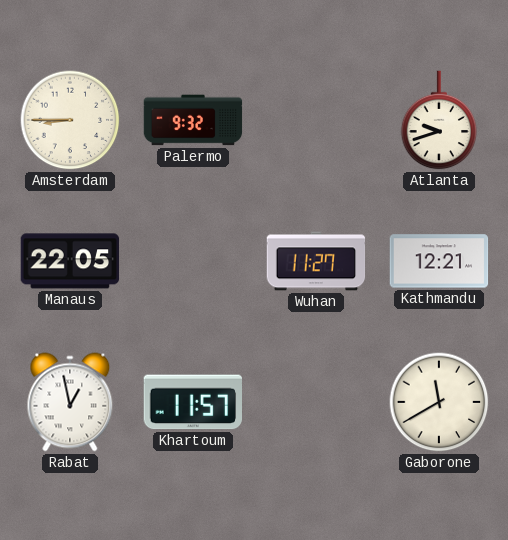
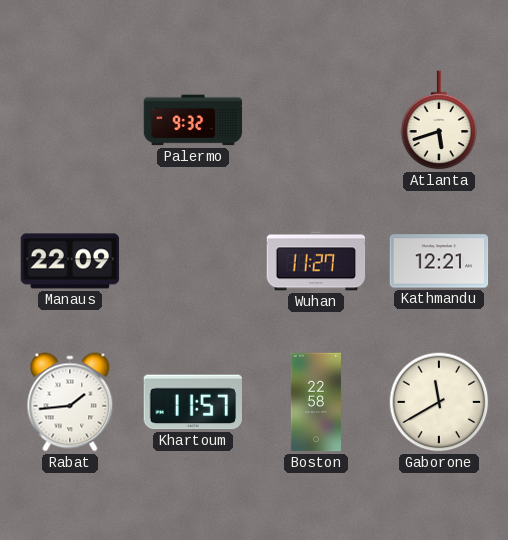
Amsterdam: 8:45 -> none (70, 120)
Atlanta: 9:42 -> 5:42 (439, 120)
Manaus: 22:05 -> 22:09 (70, 261)
Rabat: 12:58 -> 1:44 (70, 402)
Boston: none -> 22:58 (315, 402)
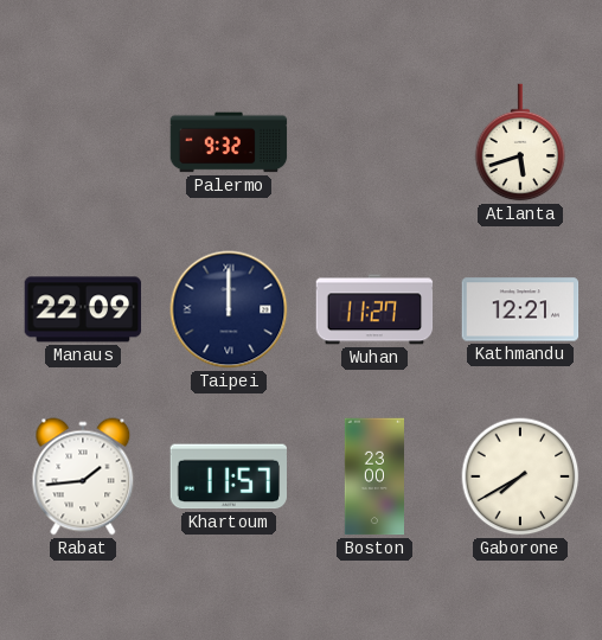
Taipei: none -> 12:00 (229, 309)
Boston: 22:58 -> 23:00 (373, 476)
Gaborone: 11:40 -> 7:40 (520, 476)
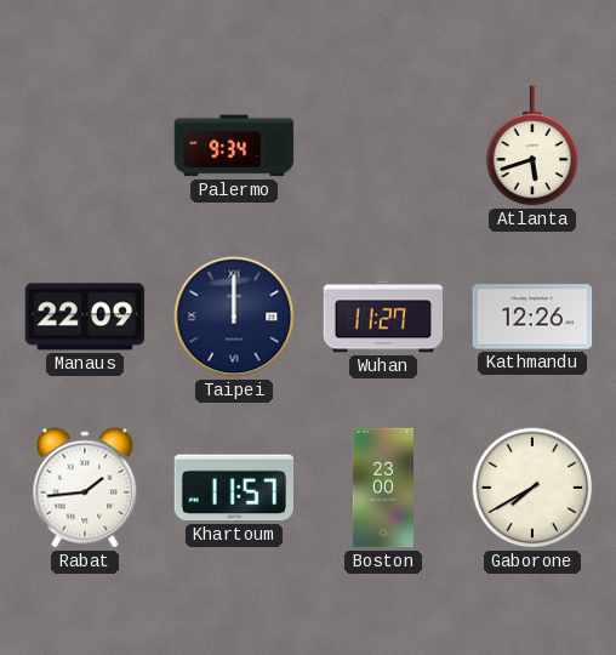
Palermo: 9:32 -> 9:34 (234, 146)
Kathmandu: 12:21 -> 12:26 (532, 317)
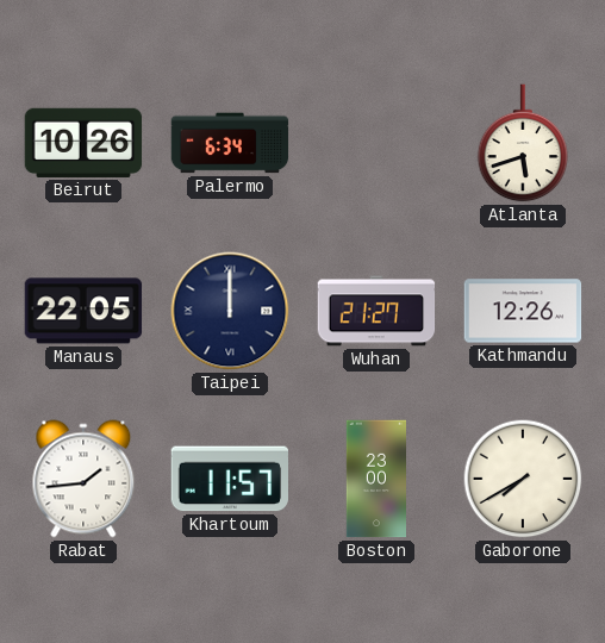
Beirut: none -> 10:26 (83, 143)
Palermo: 9:34 -> 6:34 (230, 143)
Manaus: 22:09 -> 22:05 (83, 311)
Wuhan: 11:27 -> 21:27 (376, 311)
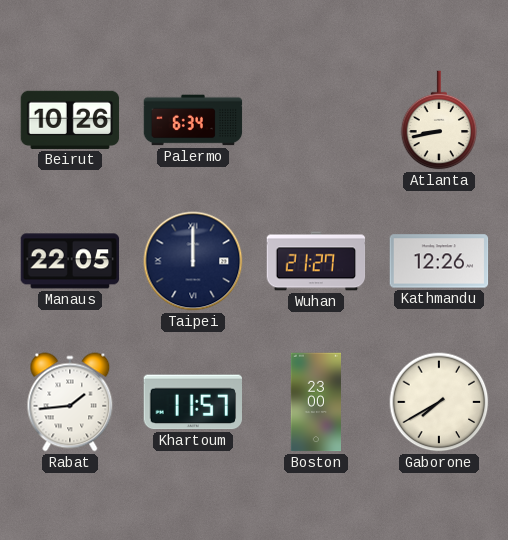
Atlanta: 5:42 -> 8:43 (439, 120)
